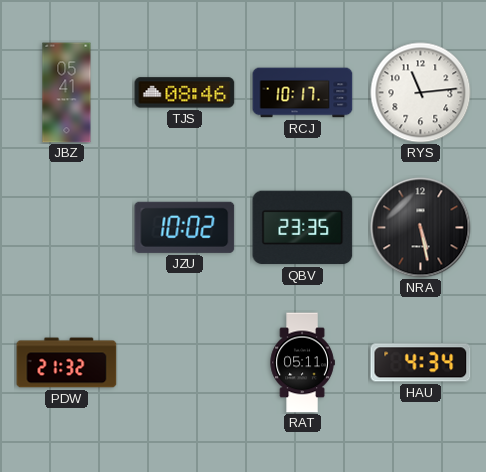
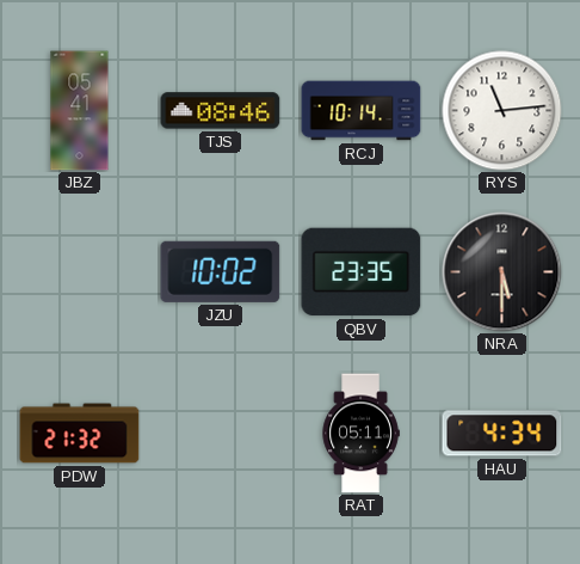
RCJ: 10:17 -> 10:14 (362, 111)
NRA: 5:28 -> 5:30 (502, 272)
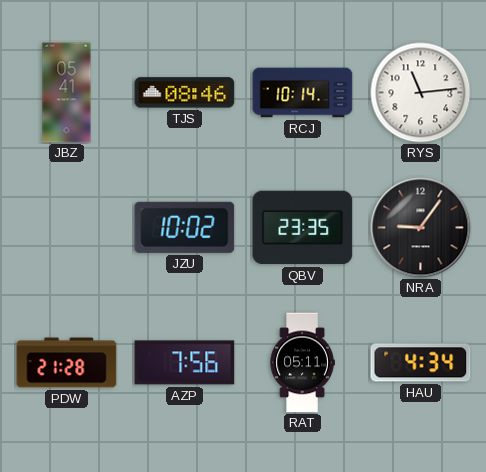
NRA: 5:30 -> 9:06 (421, 228)
PDW: 21:32 -> 21:28 (67, 363)
AZP: none -> 7:56 (185, 363)
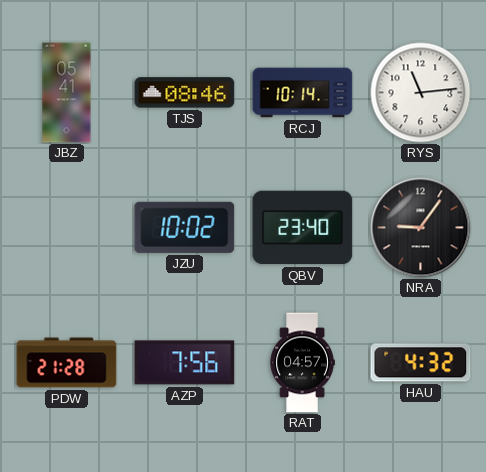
QBV: 23:35 -> 23:40 (303, 228)
RAT: 05:11 -> 04:57 (302, 363)
HAU: 4:34 -> 4:32 (421, 363)
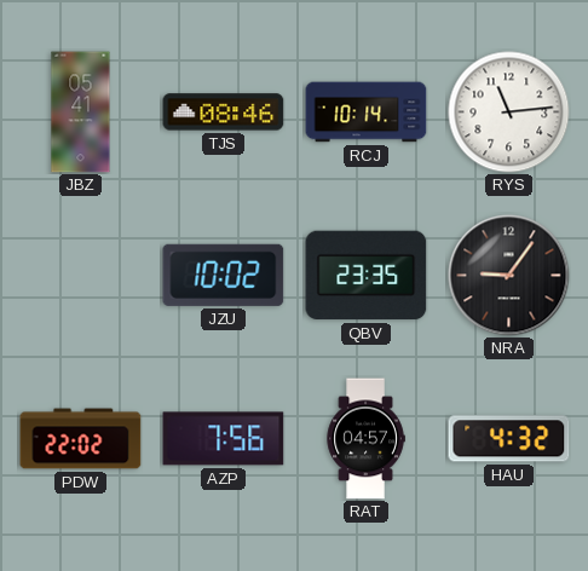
QBV: 23:40 -> 23:35 (367, 276)
PDW: 21:28 -> 22:02 (81, 439)
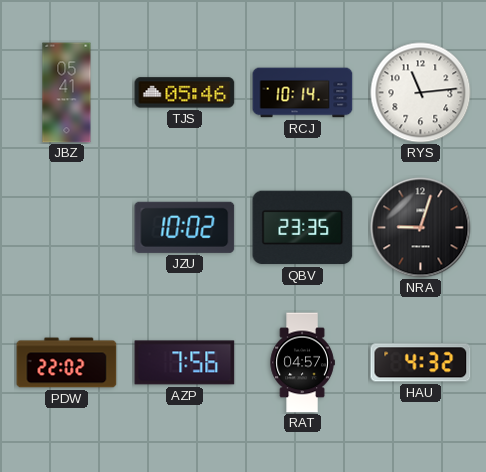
TJS: 08:46 -> 05:46 (185, 93)
NRA: 9:06 -> 9:03 (421, 228)
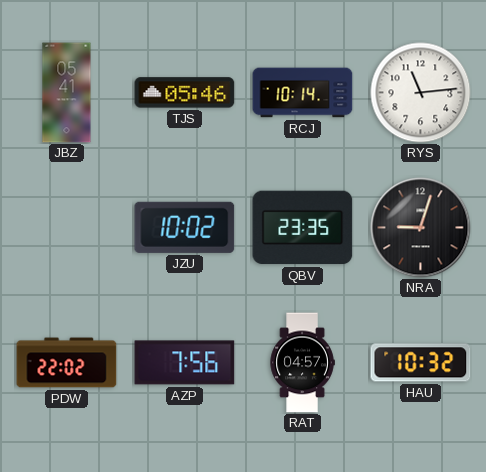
HAU: 4:32 -> 10:32 (421, 363)
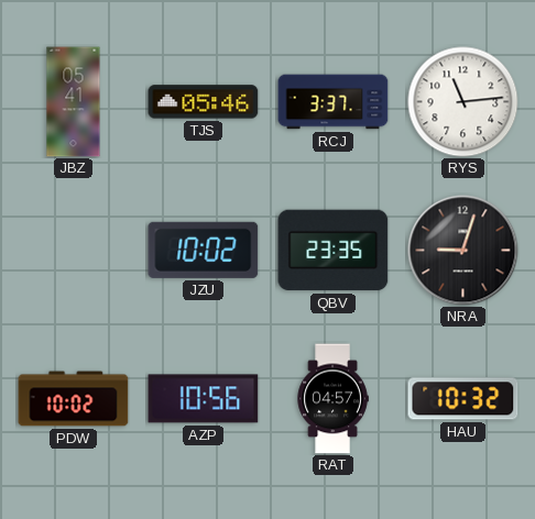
RCJ: 10:14 -> 3:37 (334, 102)
PDW: 22:02 -> 10:02 (74, 399)
AZP: 7:56 -> 10:56 (204, 399)
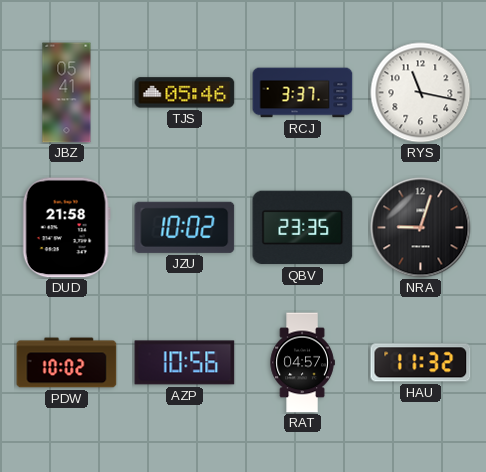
RYS: 11:14 -> 11:17 (421, 93)
DUD: none -> 21:58 (66, 228)
HAU: 10:32 -> 11:32 (421, 363)
